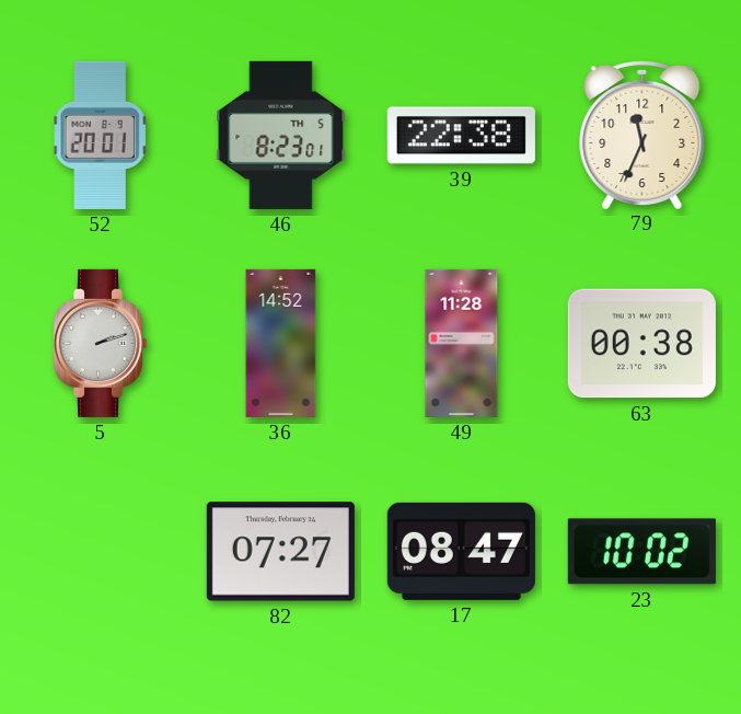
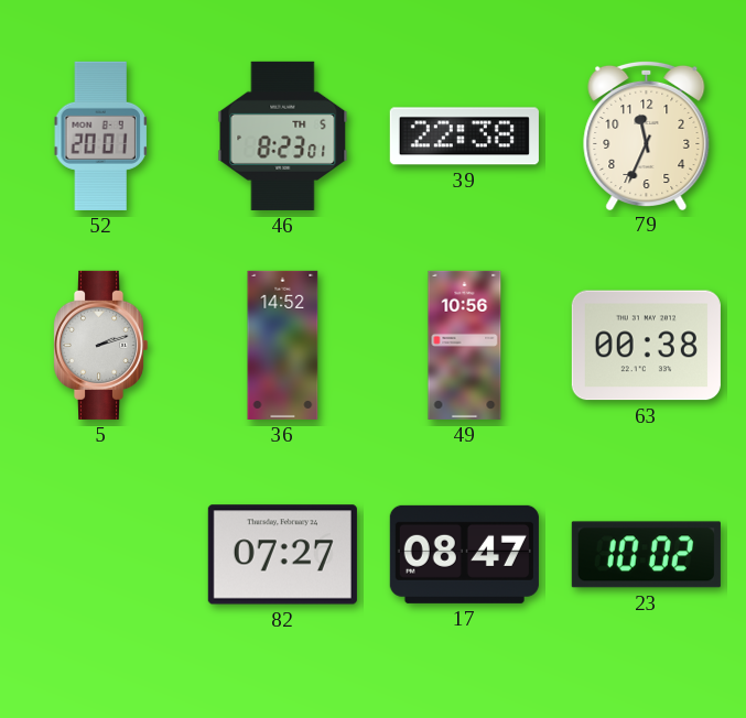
49: 11:28 -> 10:56 (465, 345)
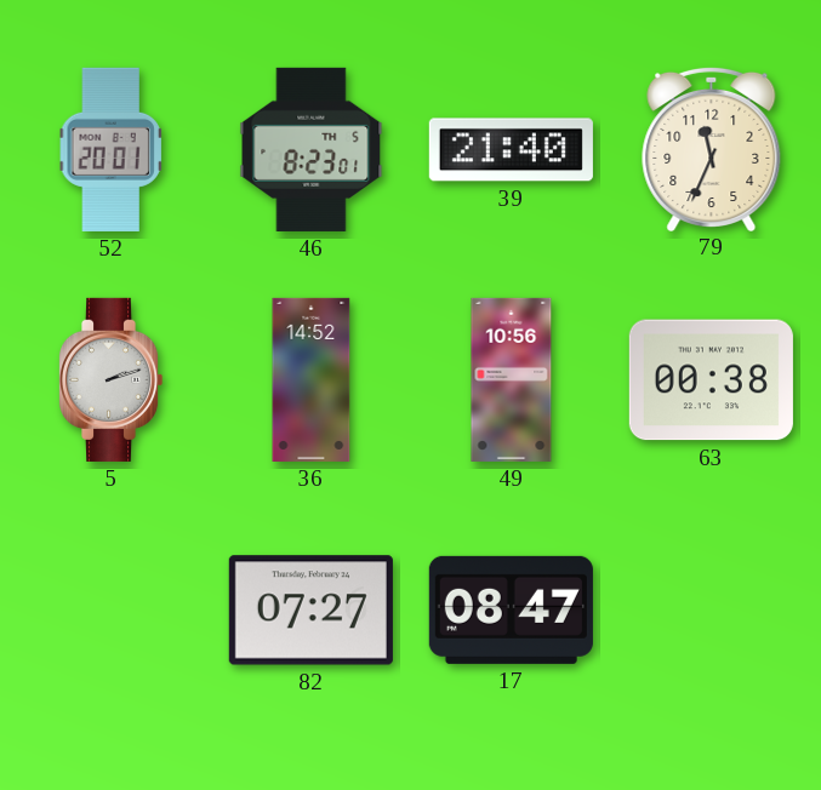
39: 22:38 -> 21:40 (511, 150)
23: 10:02 -> none (646, 555)
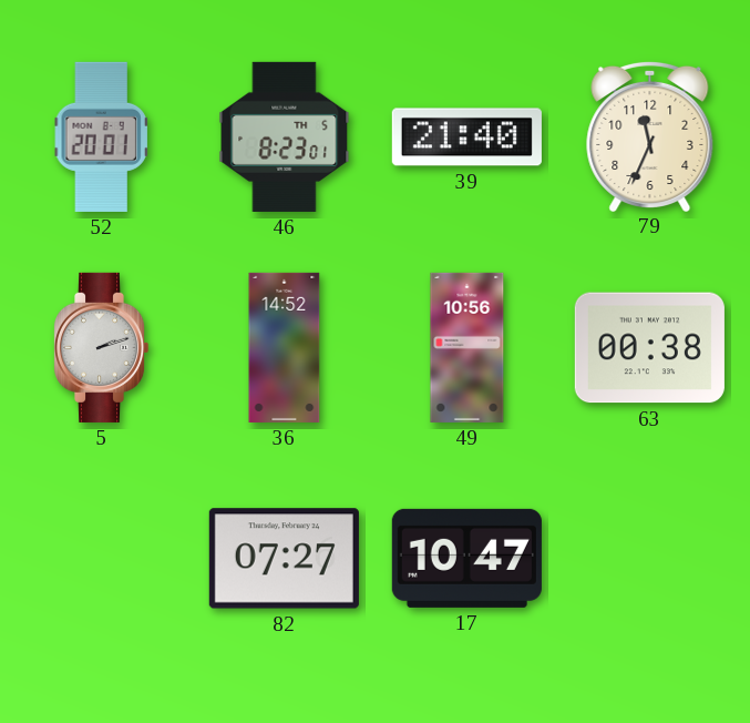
17: 08:47 -> 10:47 (466, 558)
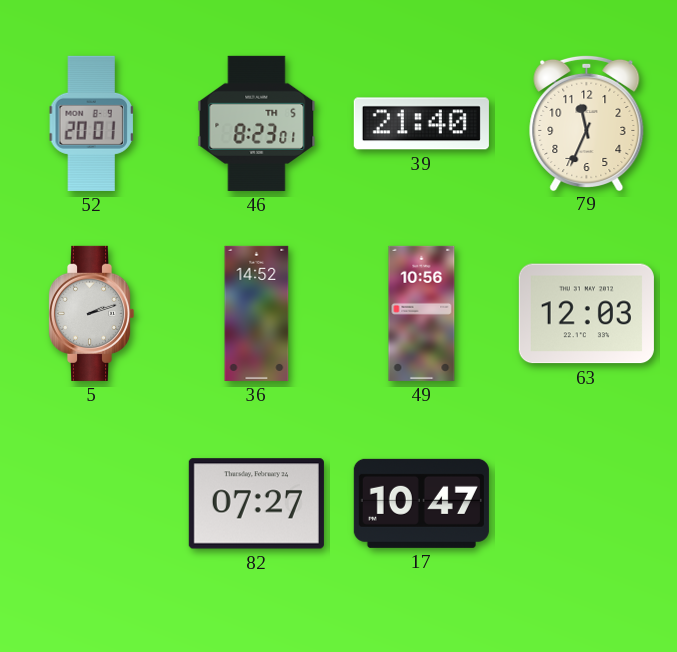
63: 00:38 -> 12:03 (586, 314)
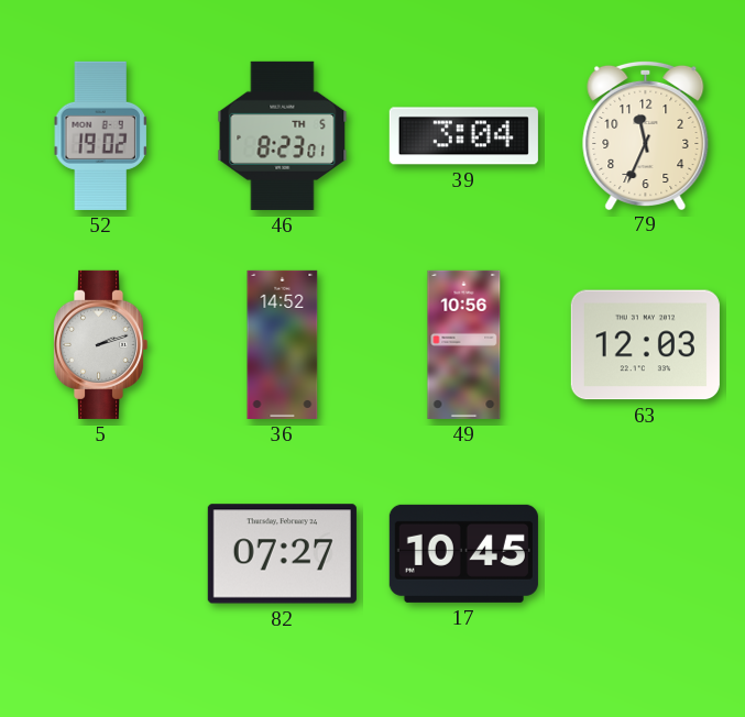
52: 20:01 -> 19:02 (100, 135)
39: 21:40 -> 3:04 (463, 136)
17: 10:47 -> 10:45 (463, 553)
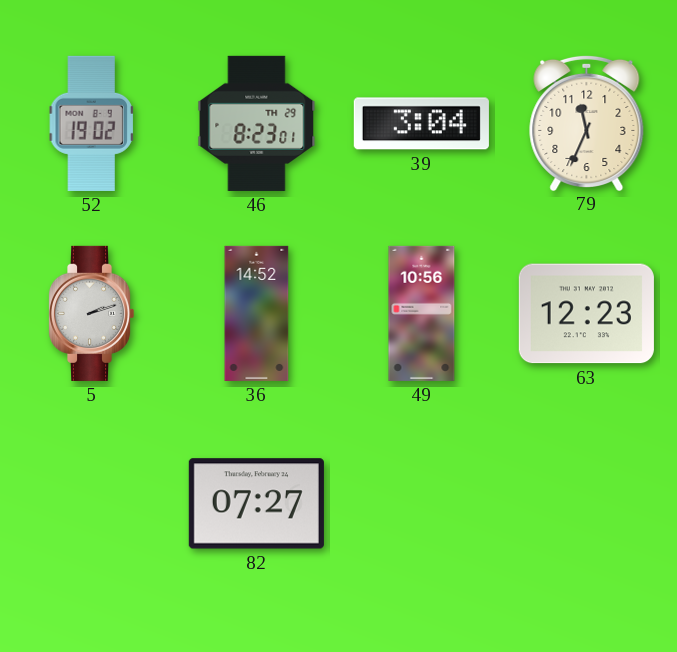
46 date: TH 5 -> TH 29 (257, 123)
63: 12:03 -> 12:23 (586, 314)
17: 10:45 -> none (463, 553)
